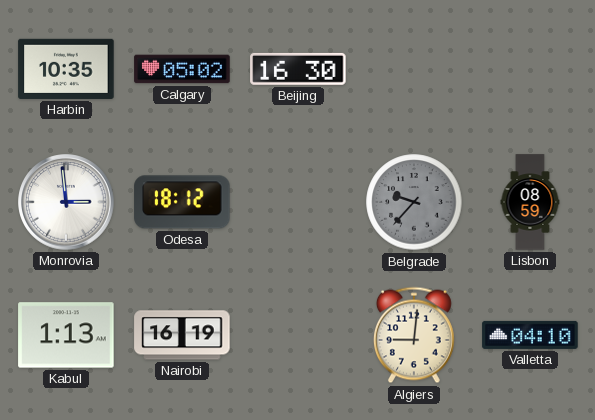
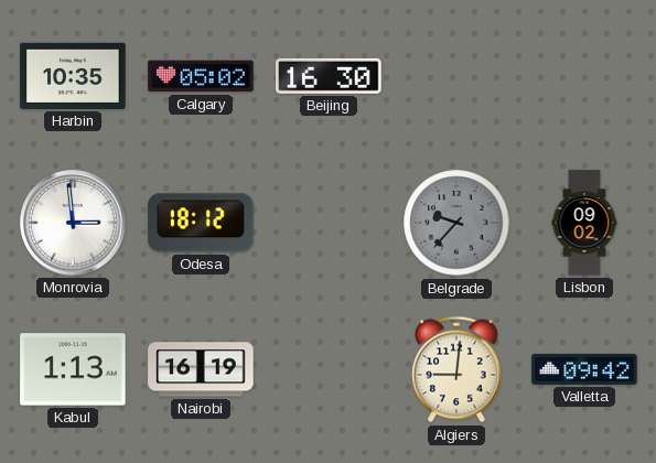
Lisbon: 08:59 -> 09:02 (584, 223)
Valletta: 04:10 -> 09:42 (584, 369)
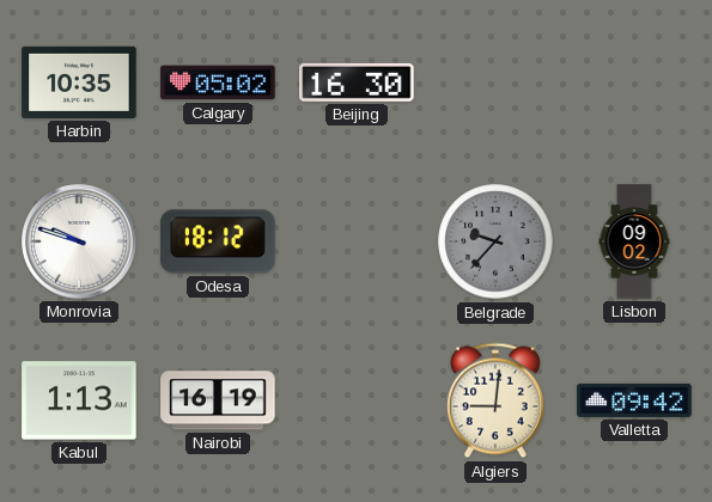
Monrovia: 2:59 -> 9:48 (79, 241)
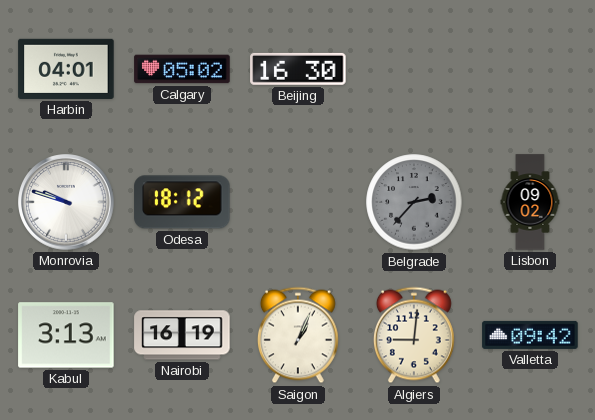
Harbin: 10:35 -> 04:01 (66, 69)
Belgrade: 9:37 -> 2:37 (414, 202)
Kabul: 1:13 -> 3:13 (66, 335)
Saigon: none -> 1:04 (298, 335)
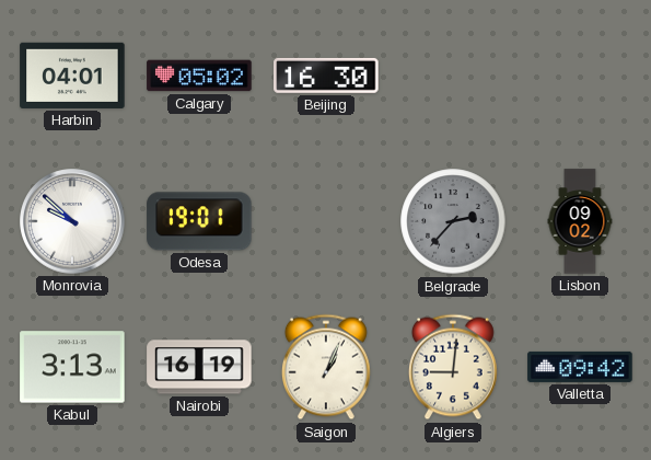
Monrovia: 9:48 -> 9:52 (72, 221)
Odesa: 18:12 -> 19:01 (199, 221)
